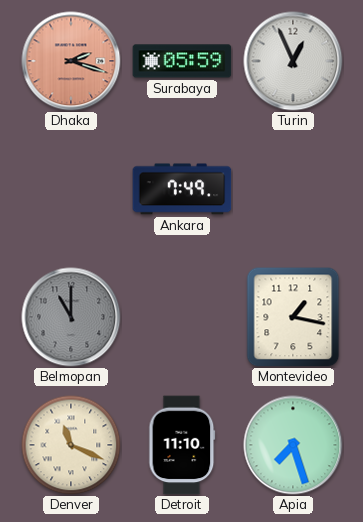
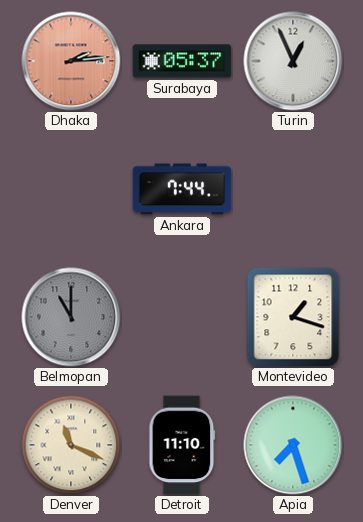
Dhaka: 2:18 -> 2:14 (71, 61)
Surabaya: 05:59 -> 05:37 (182, 61)
Ankara: 7:49 -> 7:44 (182, 189)
Montevideo: 1:17 -> 1:18 (293, 317)
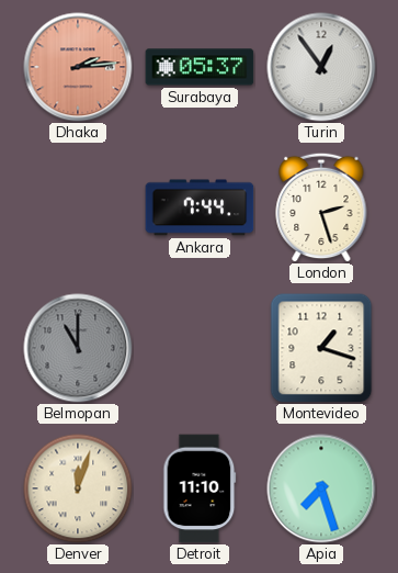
Turin: 12:56 -> 12:54 (321, 67)
London: none -> 2:27 (321, 207)
Denver: 11:19 -> 12:03 (78, 488)
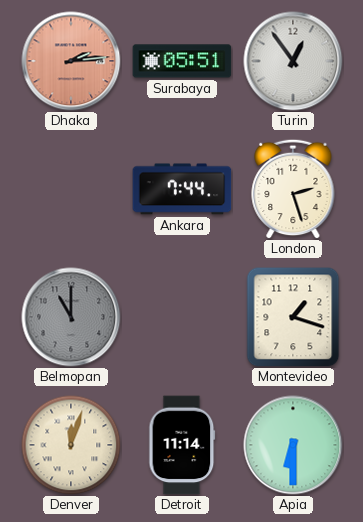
Surabaya: 05:37 -> 05:51 (182, 61)
Detroit: 11:10 -> 11:14 (182, 445)
Apia: 7:27 -> 6:30 (293, 445)
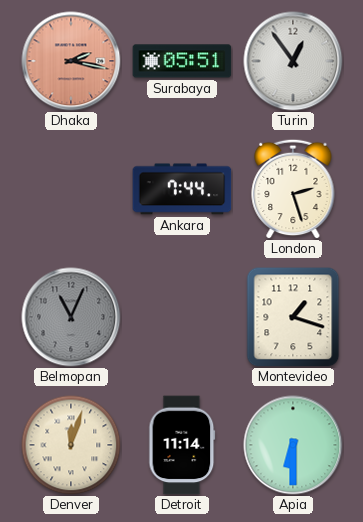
Dhaka: 2:14 -> 2:17 (71, 61)
Belmopan: 11:00 -> 11:04 (71, 317)
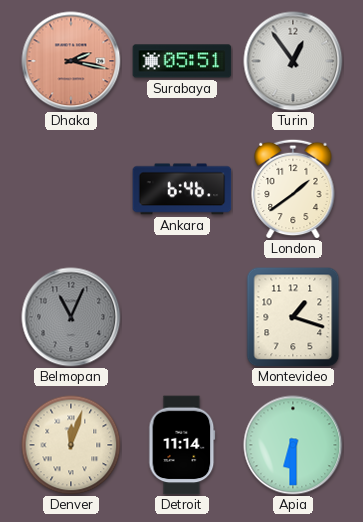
Ankara: 7:44 -> 6:46 (182, 189)
London: 2:27 -> 1:39 (293, 189)
